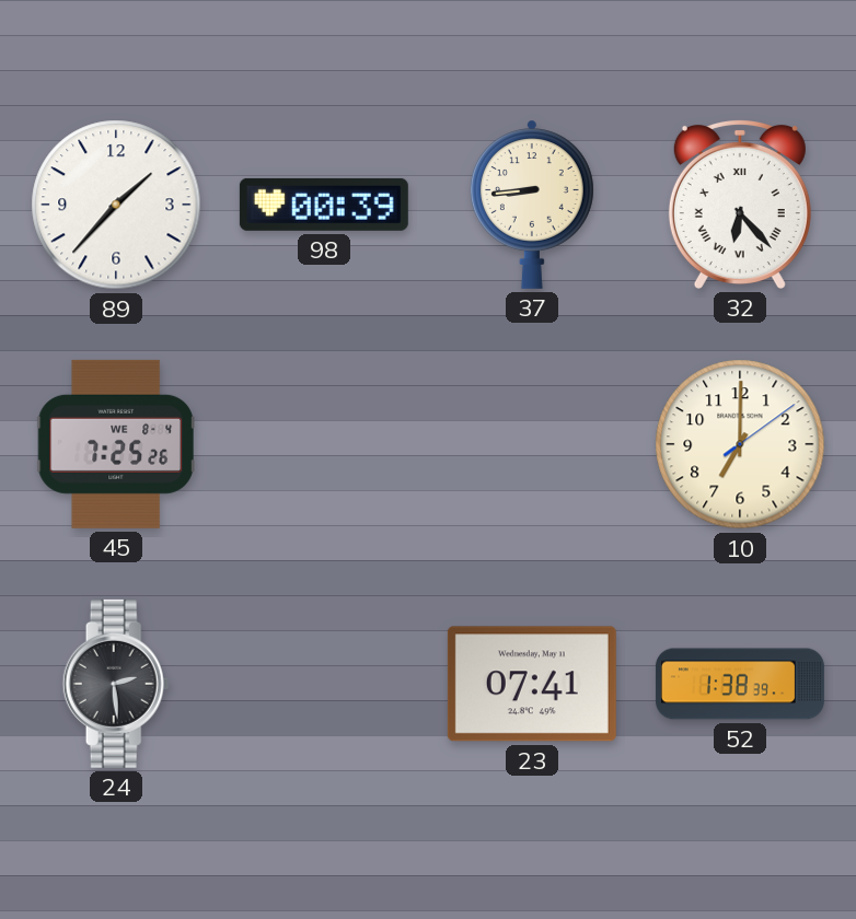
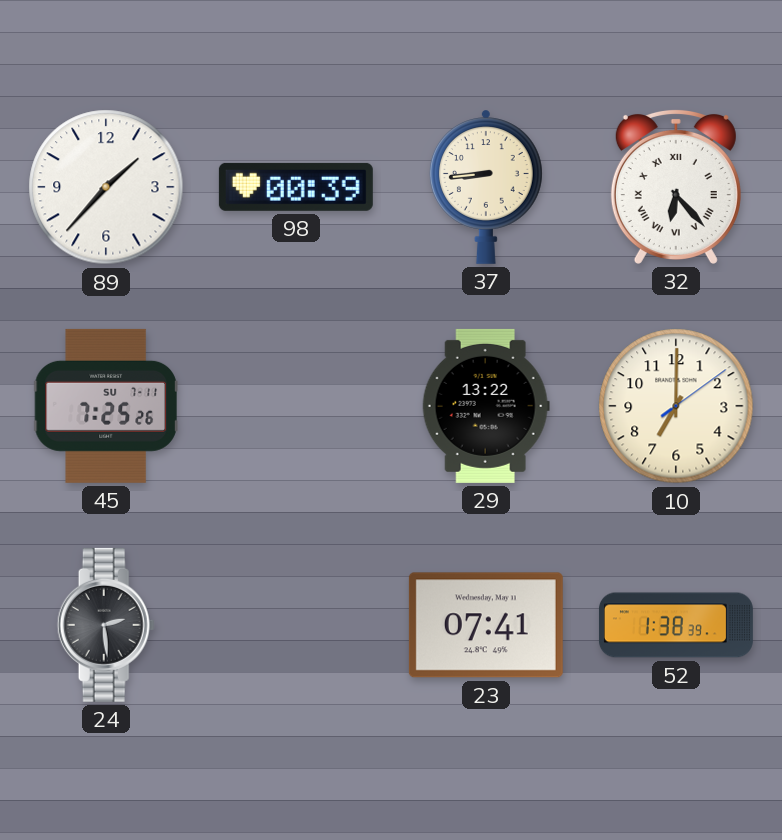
45 date: WE 8-4 -> SU 7-11 (106, 406)
29: none -> 13:22 (486, 406)
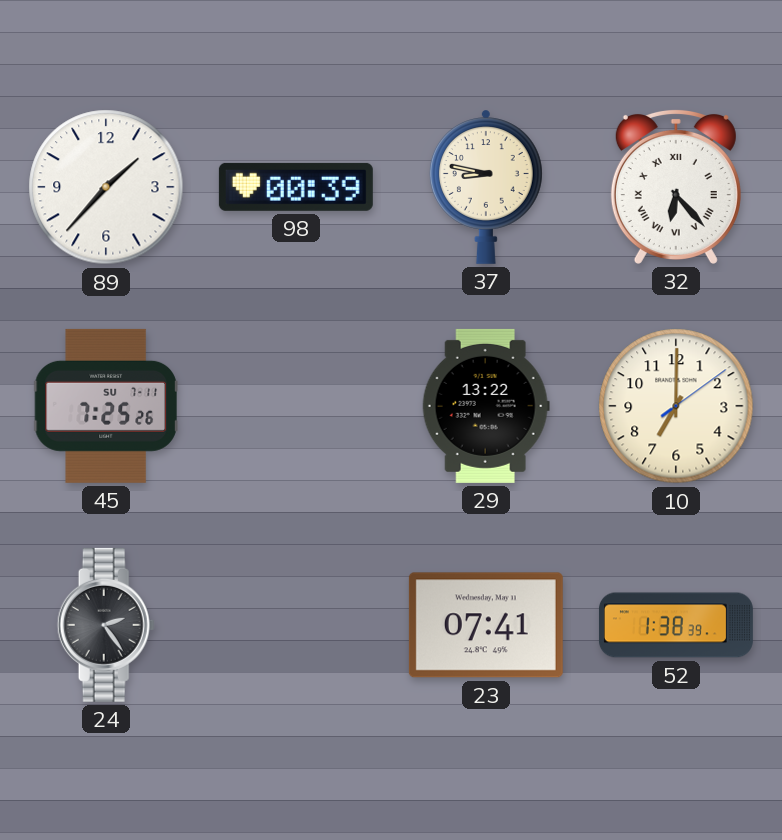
37: 8:44 -> 8:47 (486, 187)
24: 2:29 -> 2:24 (106, 625)
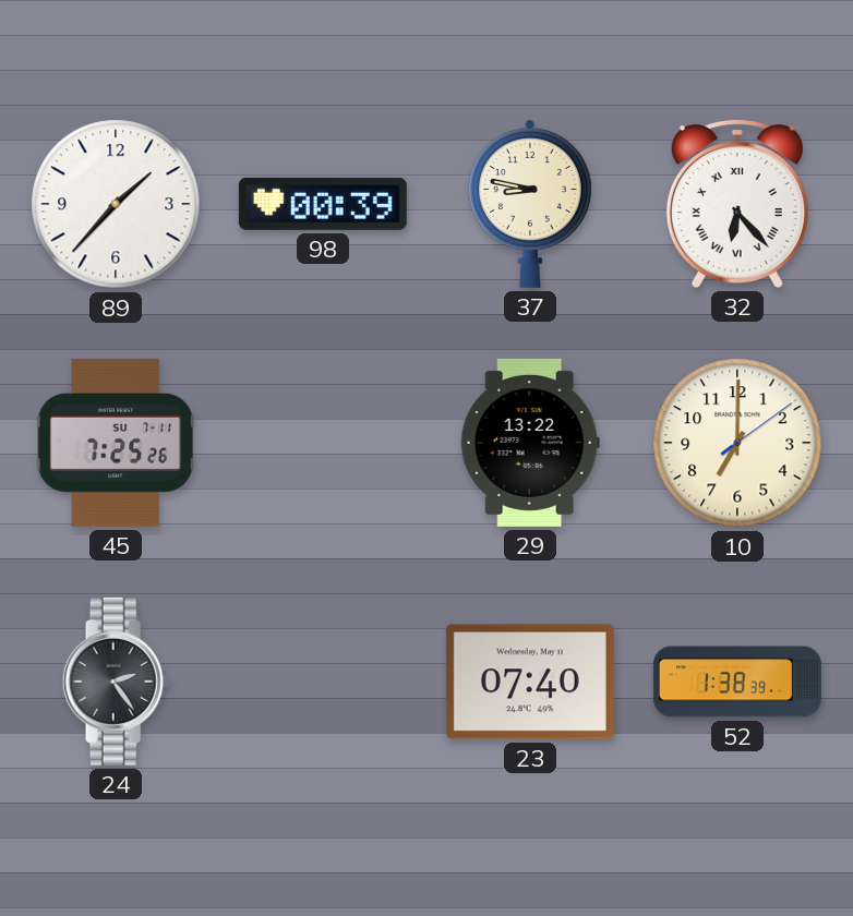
23: 07:41 -> 07:40 (530, 682)
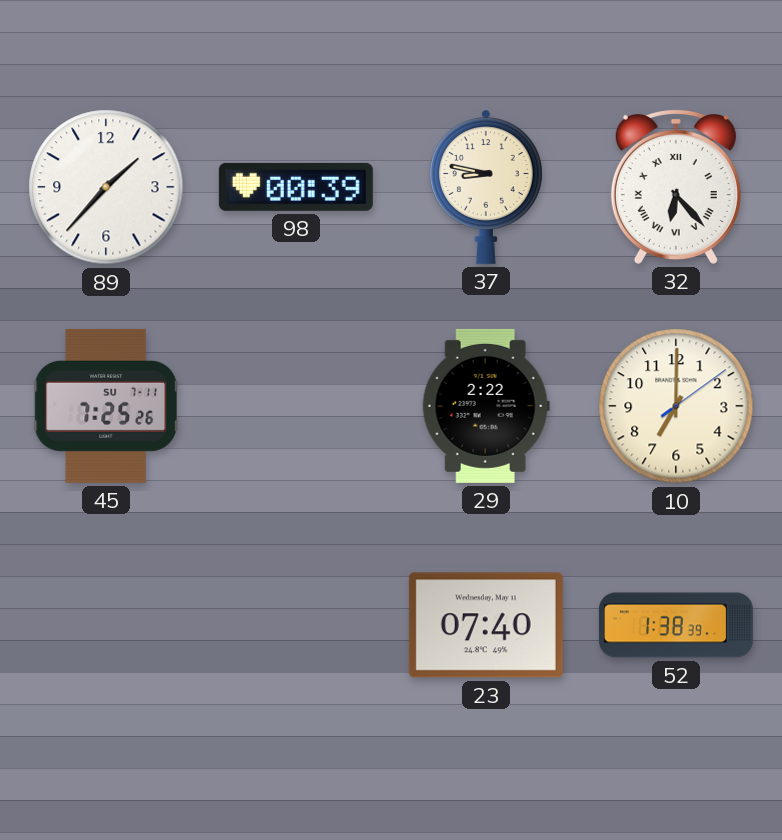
29: 13:22 -> 2:22 (486, 406)
24: 2:24 -> none (116, 682)
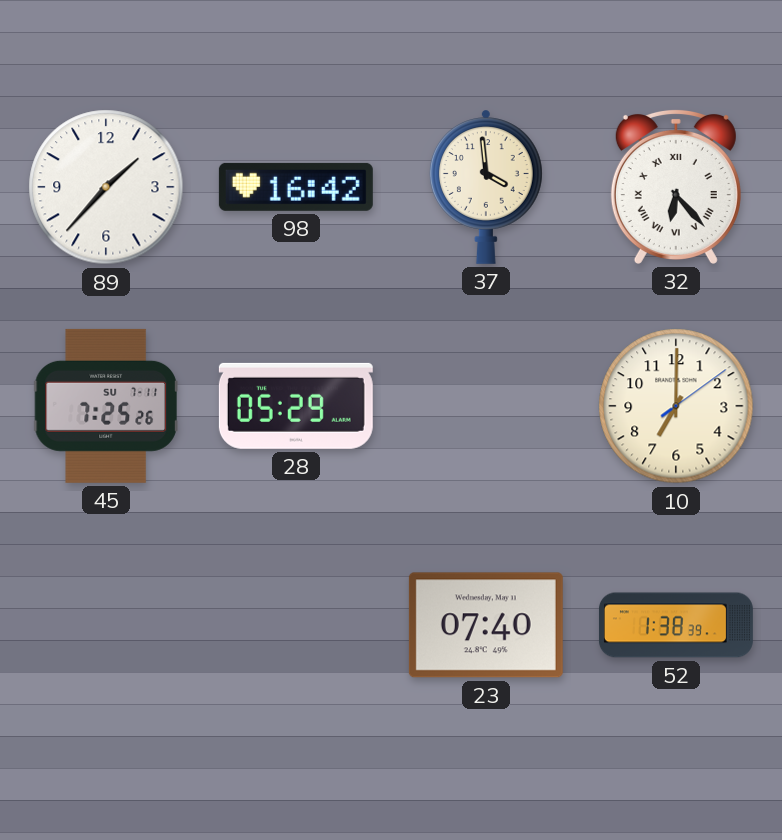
98: 00:39 -> 16:42 (296, 187)
37: 8:47 -> 3:59 (486, 187)
28: none -> 05:29 (296, 406)
29: 2:22 -> none (486, 406)
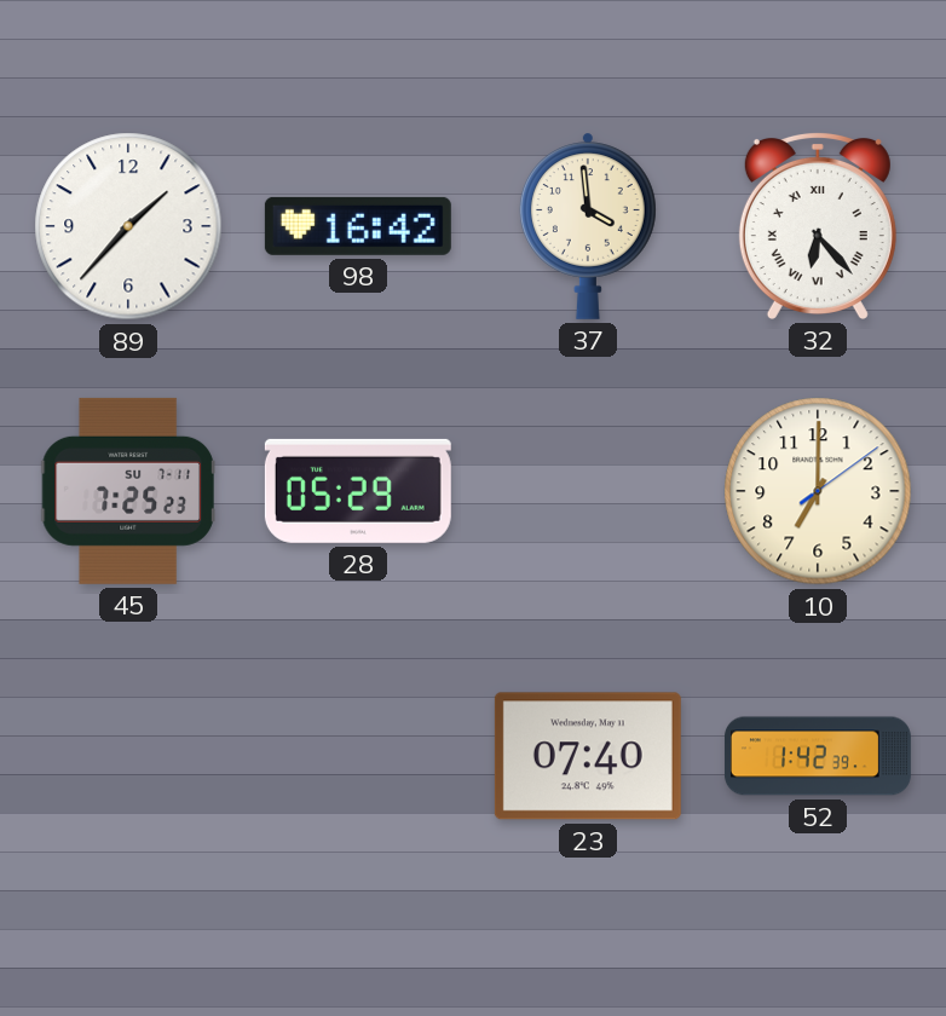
45: 7:25:26 -> 7:25:23 (128, 491)
52: 1:38 -> 1:42 (818, 756)
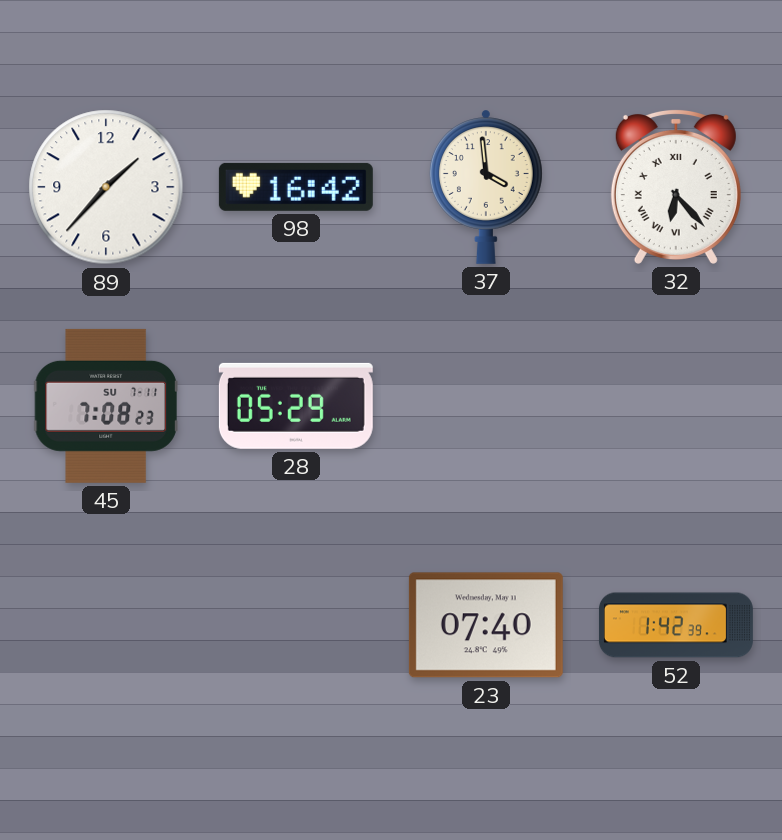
45: 7:25 -> 7:08 (106, 406)
10: 7:00 -> none (818, 491)
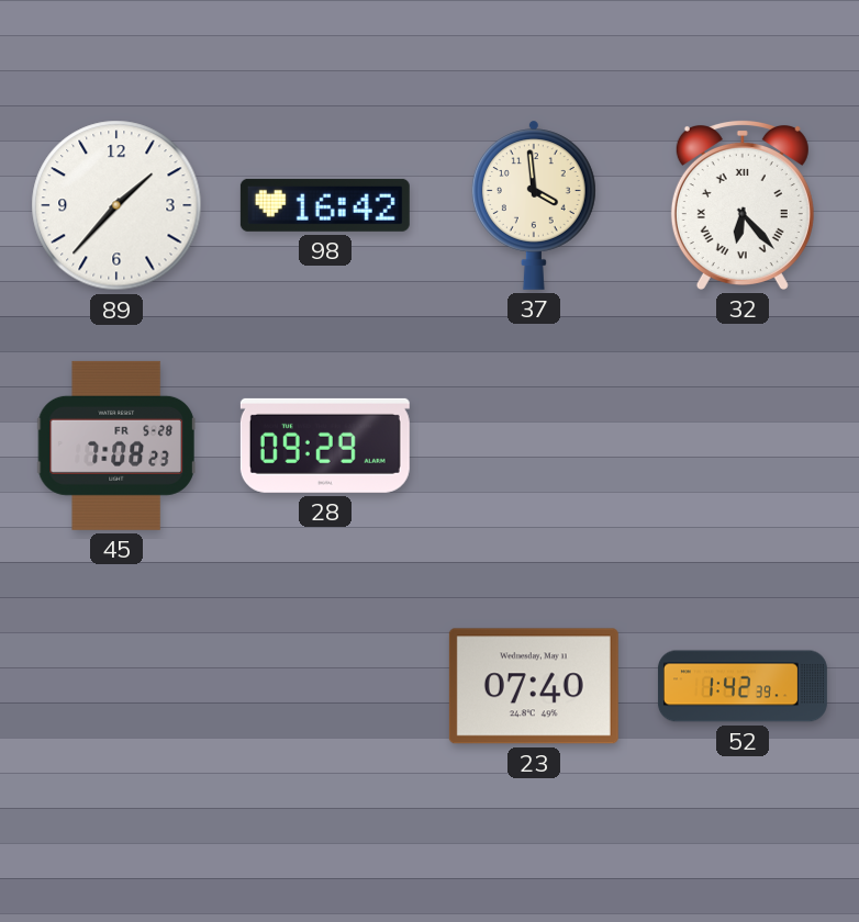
45 date: SU 7-11 -> FR 5-28 (116, 446)
28: 05:29 -> 09:29 (325, 446)
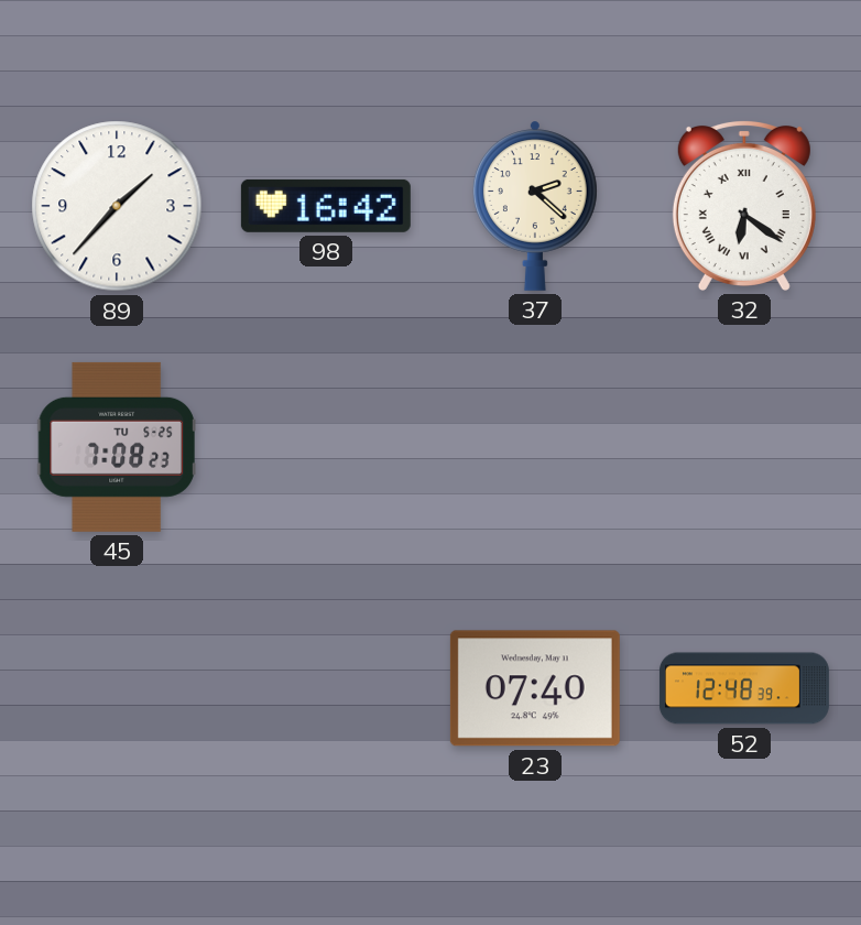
37: 3:59 -> 2:22 (535, 206)
32: 6:23 -> 6:21 (744, 205)
45 date: FR 5-28 -> TU 5-25 (117, 447)
28: 09:29 -> none (325, 446)
52: 1:42 -> 12:48 (744, 688)
